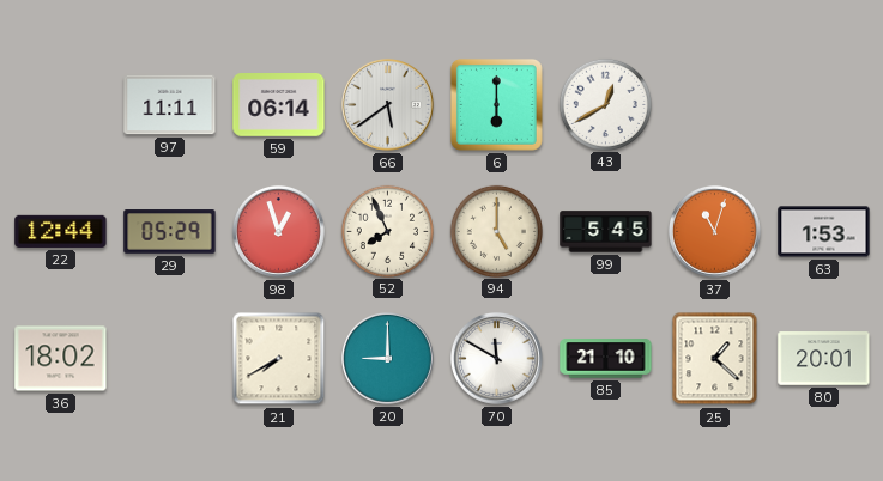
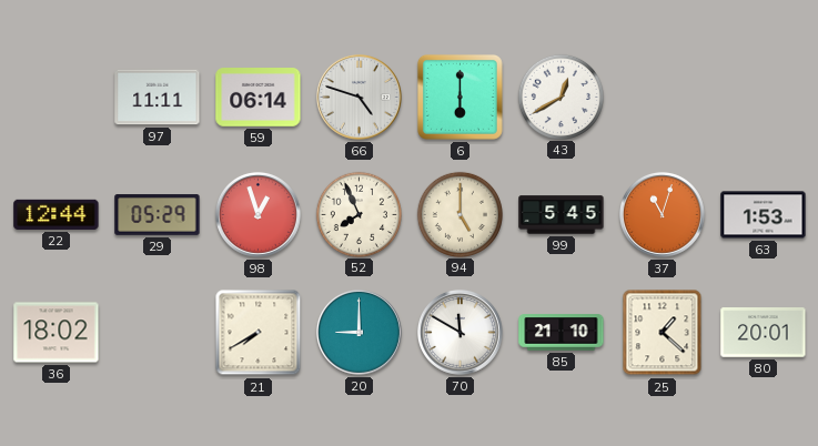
66: 5:39 -> 4:48 (358, 97)
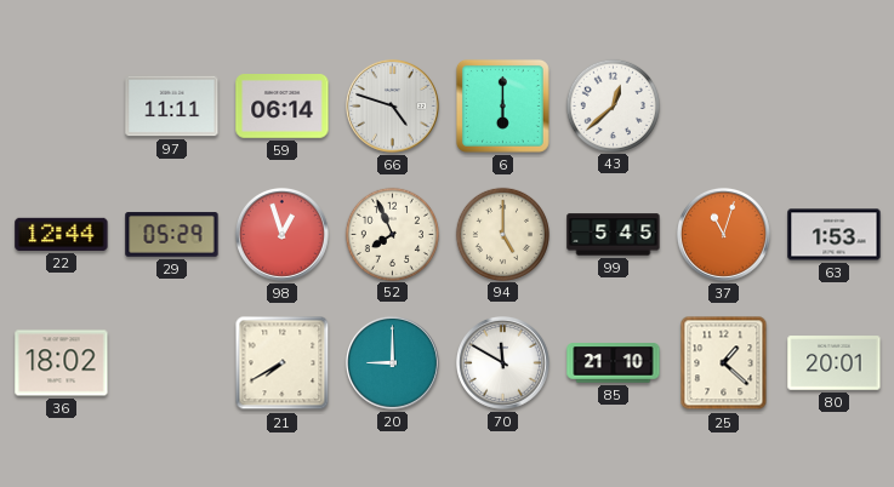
43: 12:40 -> 12:38 (613, 105)
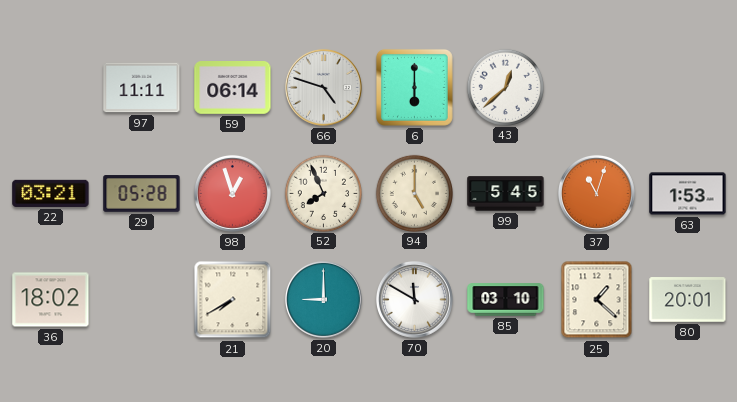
22: 12:44 -> 03:21 (51, 193)
29: 05:29 -> 05:28 (142, 194)
85: 21:10 -> 03:10 (506, 300)
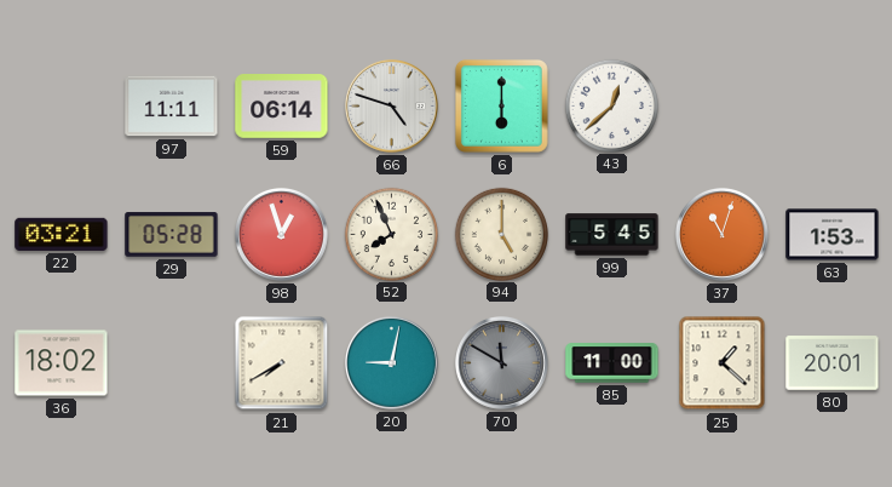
20: 9:00 -> 9:02 (391, 362)
70 dial: white -> grey (501, 362)
85: 03:10 -> 11:00 (612, 363)
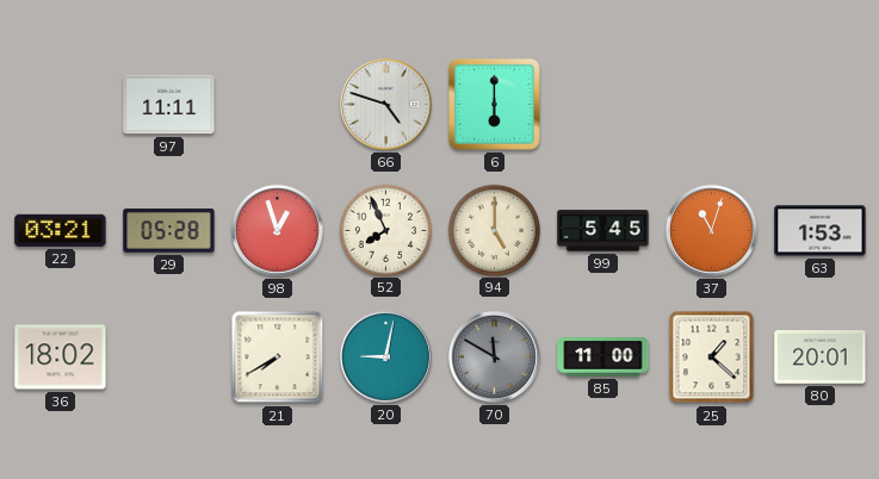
59: 06:14 -> none (282, 107)
43: 12:38 -> none (611, 105)
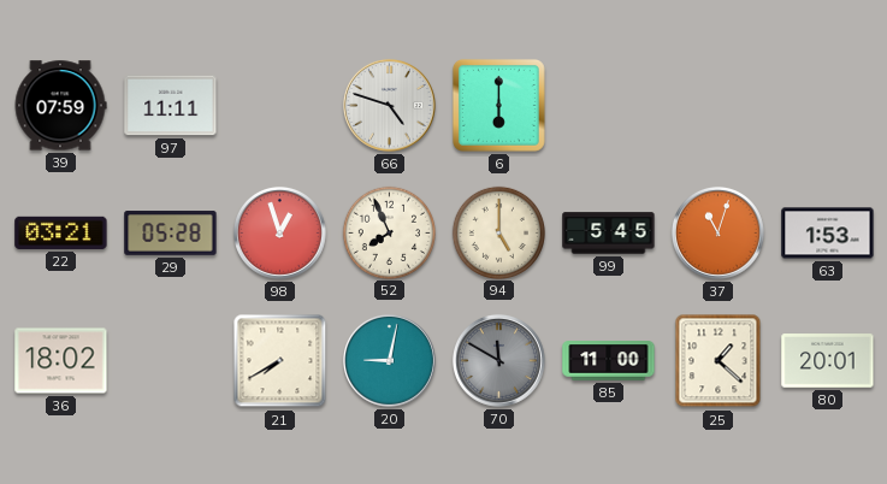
39: none -> 07:59 (60, 106)
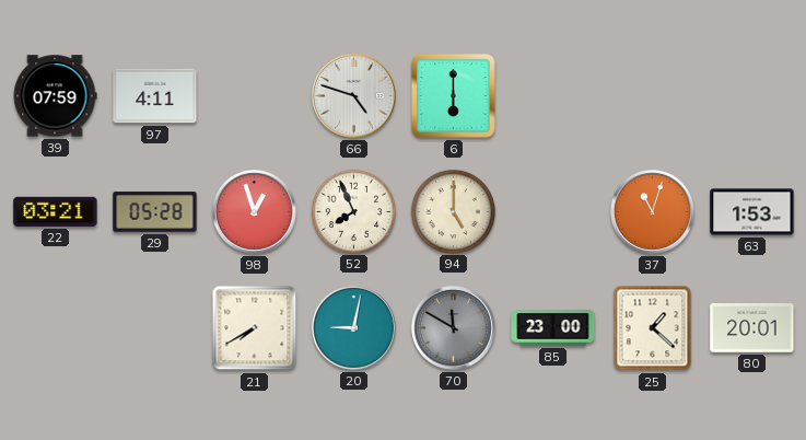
97: 11:11 -> 4:11 (155, 96)
99: 5:45 -> none (609, 234)
36: 18:02 -> none (61, 361)
85: 11:00 -> 23:00 (553, 328)
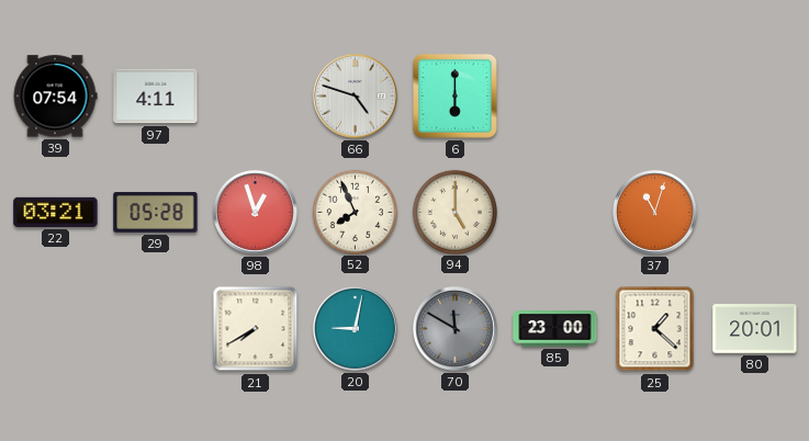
39: 07:59 -> 07:54 (55, 97)
63: 1:53 -> none (752, 212)
